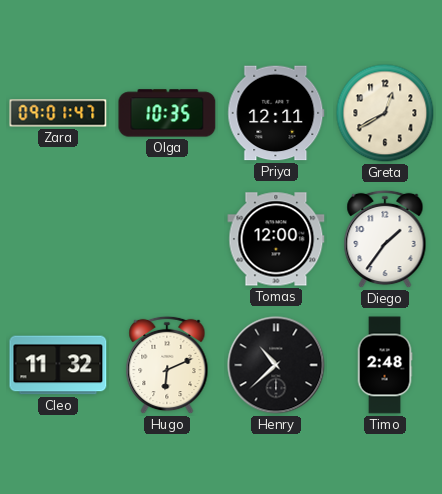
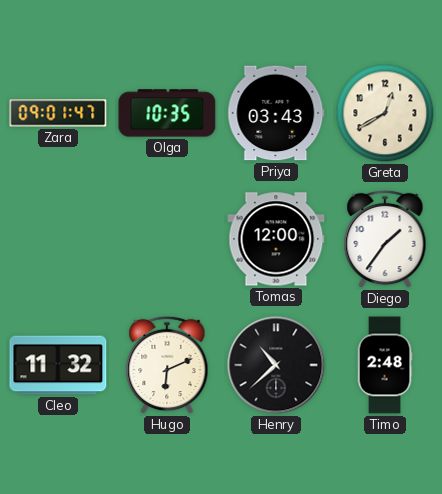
Priya: 12:11 -> 03:43 (276, 113)
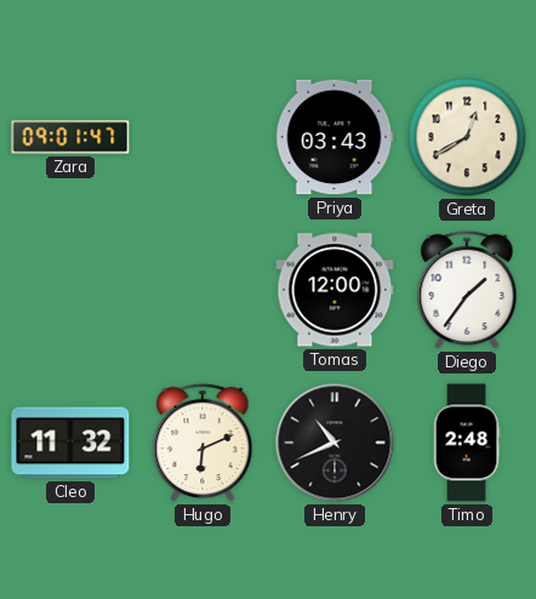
Olga: 10:35 -> none (167, 113)
Henry: 10:38 -> 10:41 (335, 443)
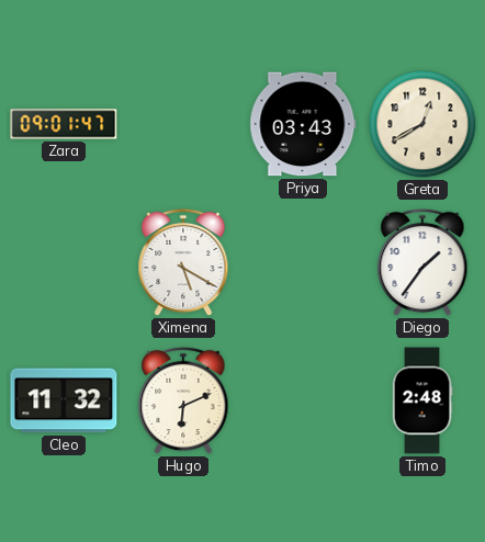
Ximena: none -> 5:20 (183, 262)
Tomas: 12:00 -> none (335, 290)
Henry: 10:41 -> none (335, 443)
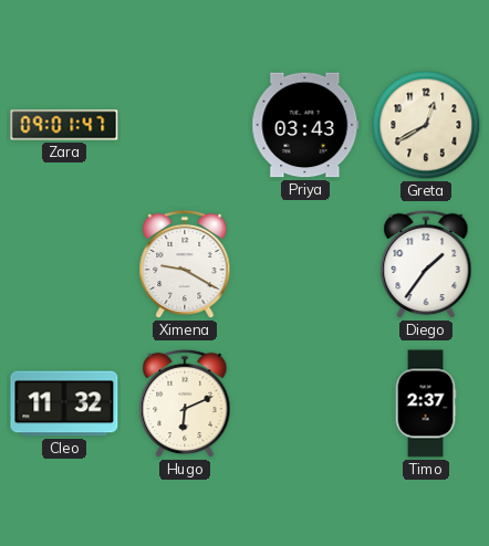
Ximena: 5:20 -> 9:20 (185, 264)
Timo: 2:48 -> 2:37 (426, 403)
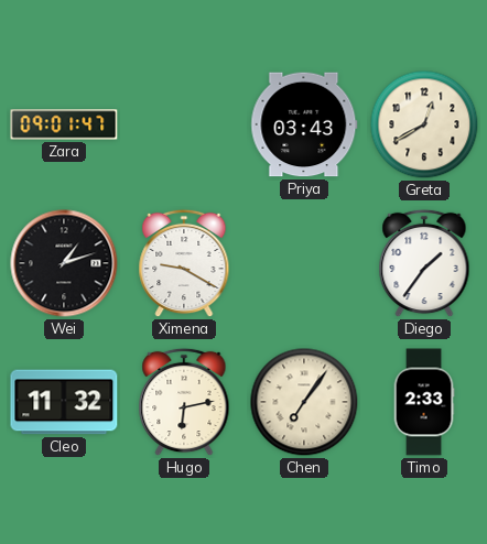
Wei: none -> 1:12 (64, 263)
Hugo: 6:11 -> 6:13 (184, 402)
Chen: none -> 7:06 (304, 402)
Timo: 2:37 -> 2:33 (424, 402)
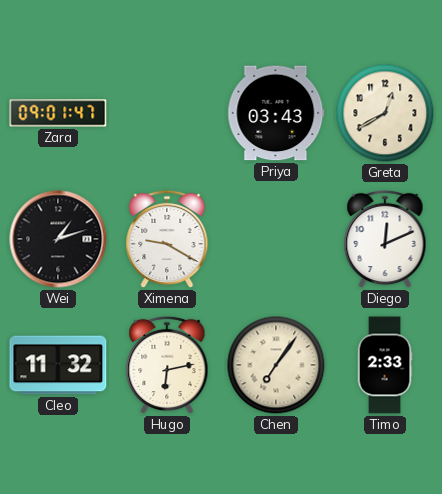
Diego: 1:36 -> 12:11 (385, 239)
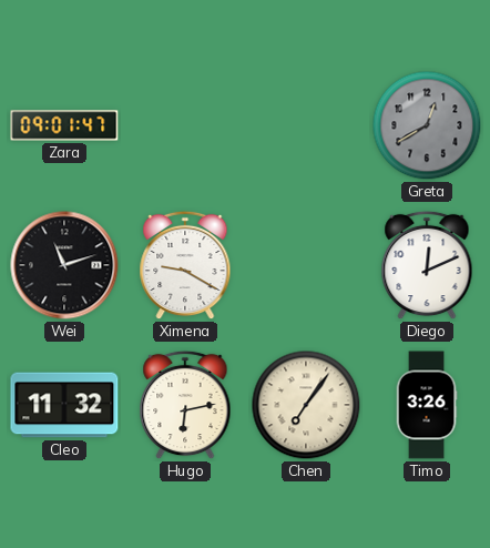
Priya: 03:43 -> none (276, 113)
Greta dial: cream -> grey (427, 125)
Wei: 1:12 -> 11:12 (64, 265)
Timo: 2:33 -> 3:26 (427, 405)
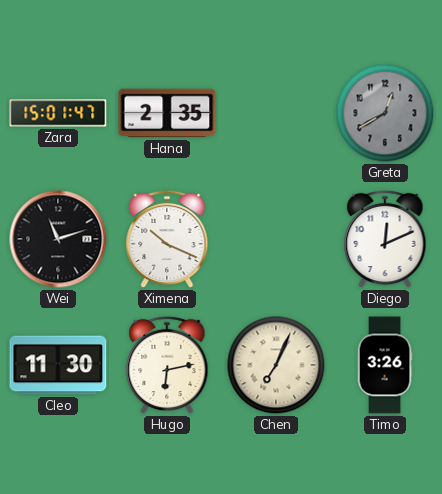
Zara: 09:01 -> 15:01 (58, 113)
Hana: none -> 2:35 (167, 113)
Ximena: 9:20 -> 10:19 (167, 239)
Cleo: 11:32 -> 11:30 (58, 365)
Chen: 7:06 -> 7:04 (276, 365)
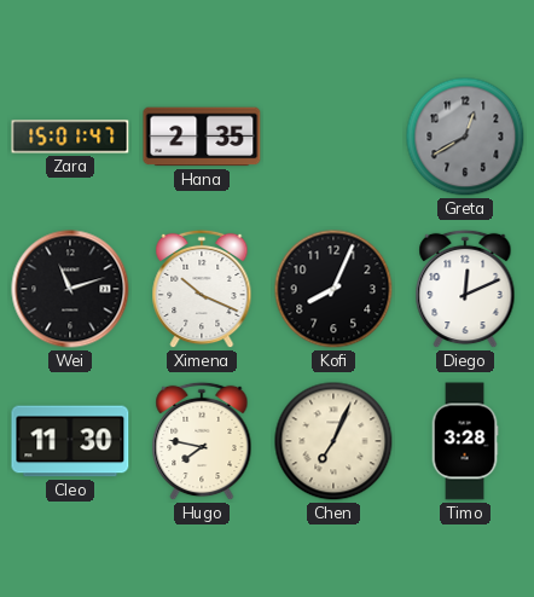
Kofi: none -> 8:04 (333, 289)
Hugo: 6:13 -> 7:47 (202, 441)
Timo: 3:26 -> 3:28 (465, 441)
